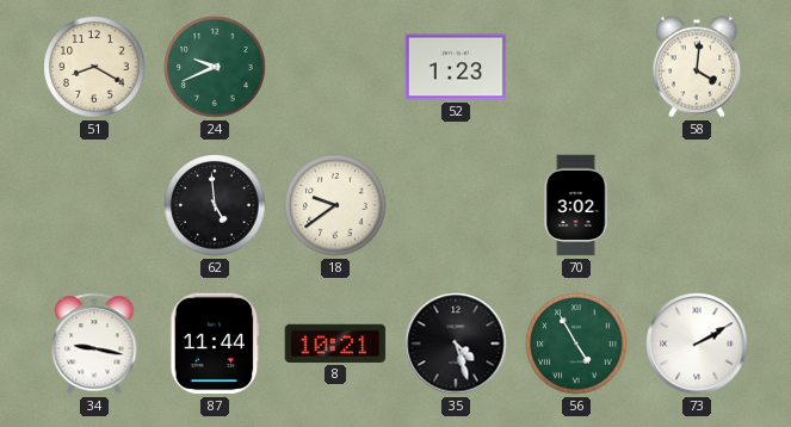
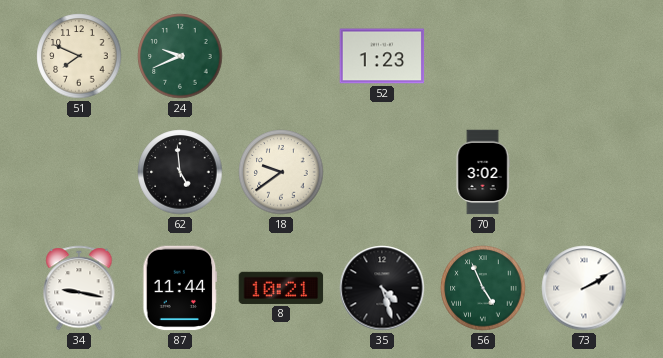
51: 8:20 -> 7:49 (79, 56)
58: 4:01 -> none (697, 67)
56: 4:55 -> 4:56 (483, 288)
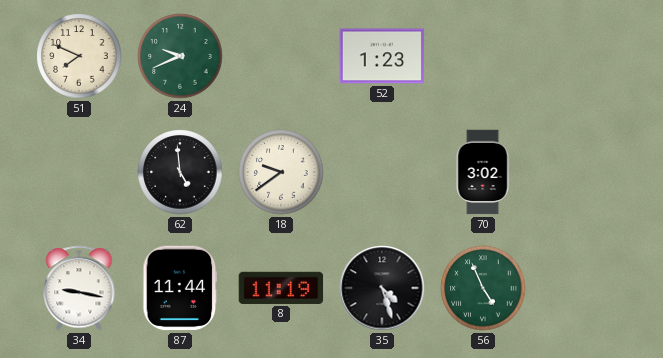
8: 10:21 -> 11:19 (281, 288)
73: 2:10 -> none (584, 288)
